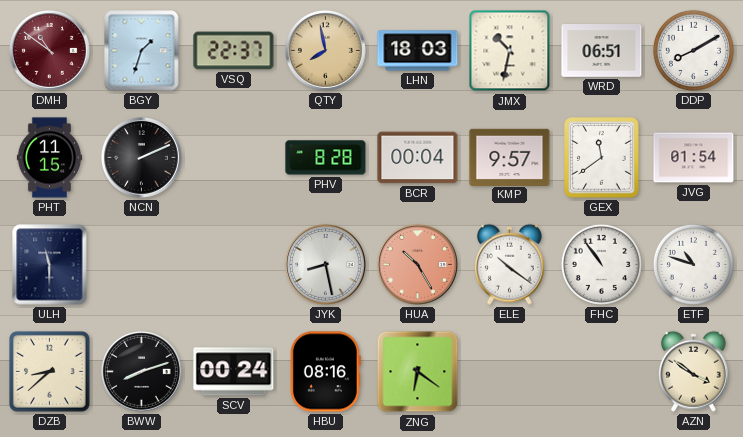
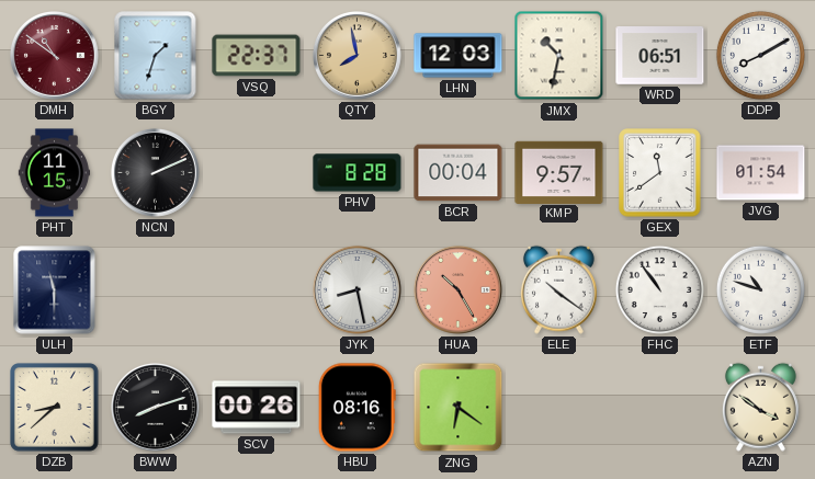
LHN: 18:03 -> 12:03 (459, 56)
SCV: 00:24 -> 00:26 (257, 408)
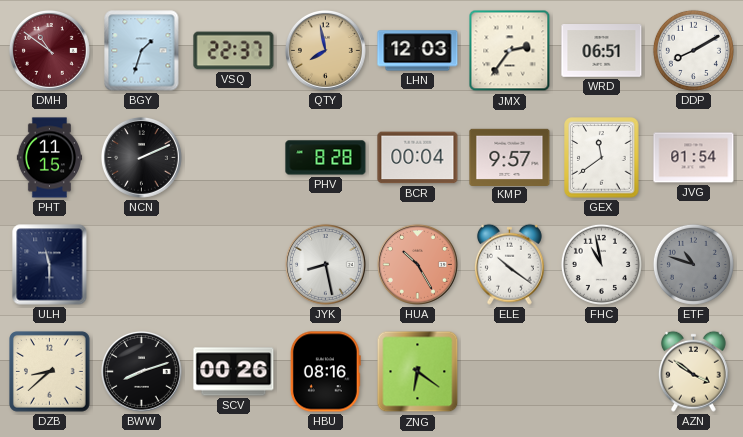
JMX: 10:32 -> 2:36 (510, 51)
FHC: 10:54 -> 10:58 (601, 264)
ETF dial: white -> grey (693, 264)
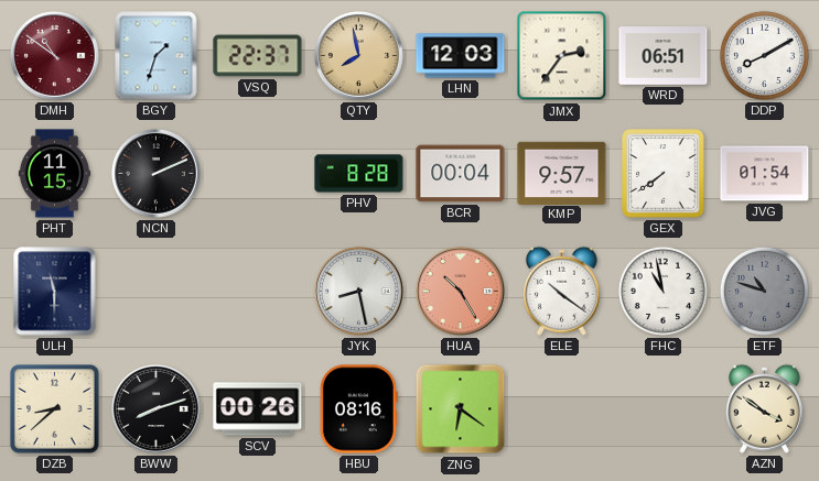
GEX: 11:39 -> 7:39 (664, 174)
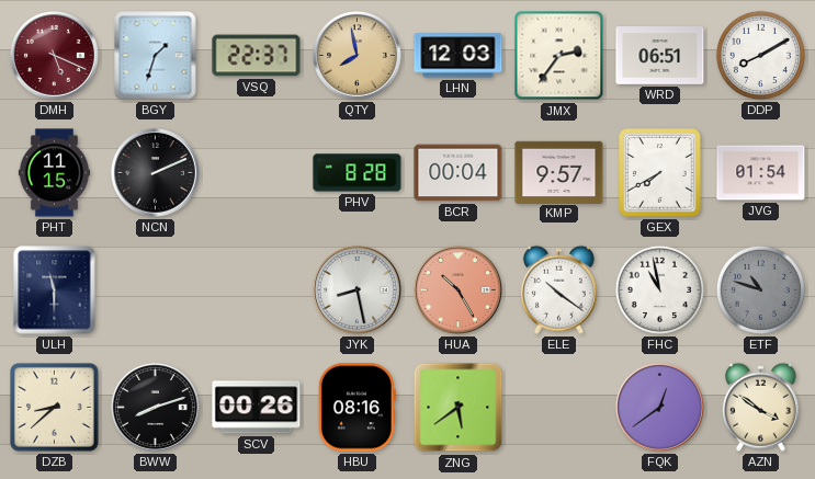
DMH: 10:51 -> 5:19 (55, 56)
GEX: 7:39 -> 7:40 (660, 173)
ZNG: 6:21 -> 5:39 (459, 408)
FQK: none -> 12:39 (660, 408)
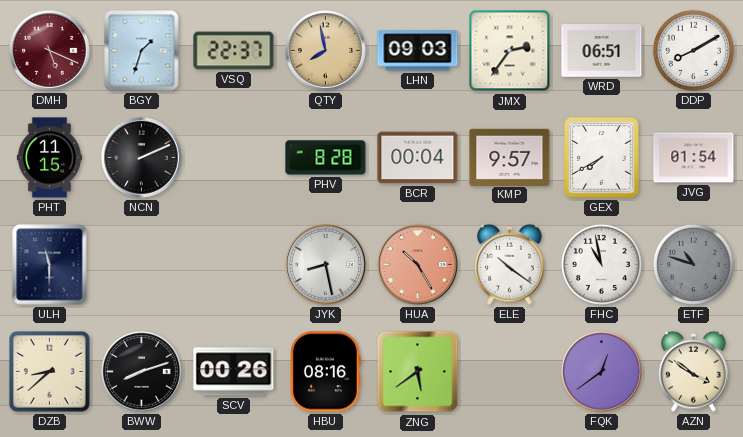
LHN: 12:03 -> 09:03 (418, 51)
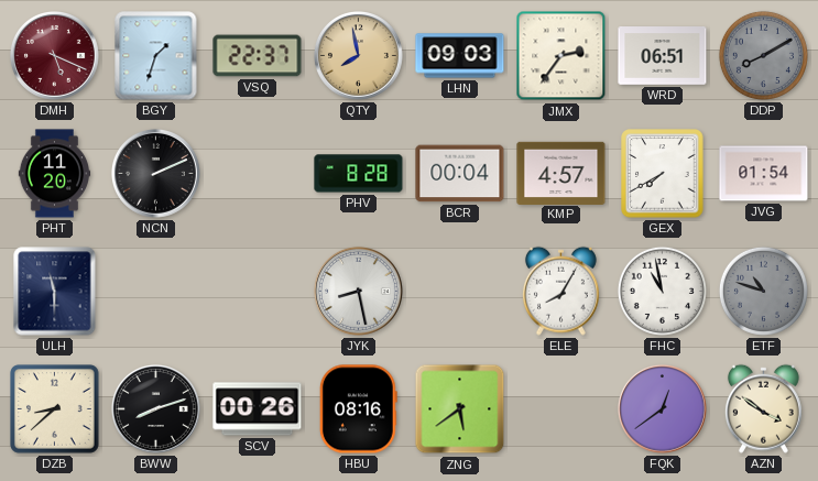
DDP dial: white -> grey (763, 55)
PHT: 11:15 -> 11:20 (55, 174)
KMP: 9:57 -> 4:57 (561, 173)
HUA: 10:25 -> none (418, 265)
ELE: 10:21 -> 8:05 (560, 291)
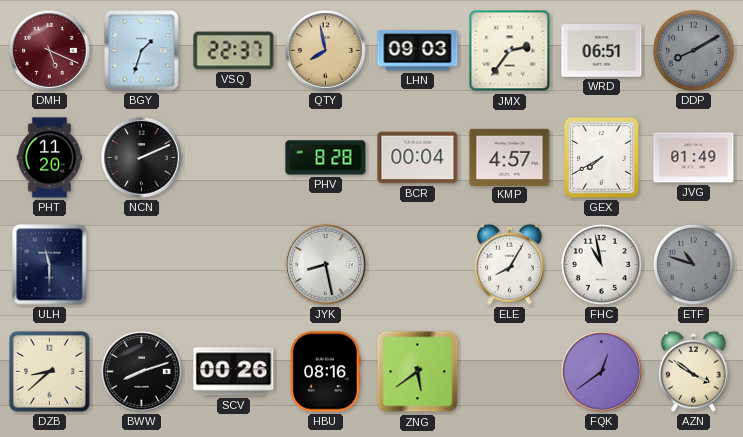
JVG: 01:54 -> 01:49 (694, 158)
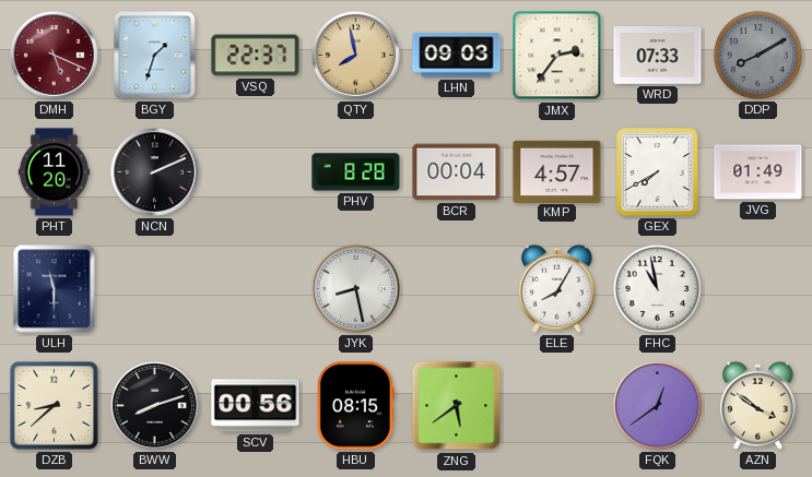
WRD: 06:51 -> 07:33 (658, 56)
ETF: 10:48 -> none (693, 264)
SCV: 00:26 -> 00:56 (256, 406)
HBU: 08:16 -> 08:15 (355, 406)
